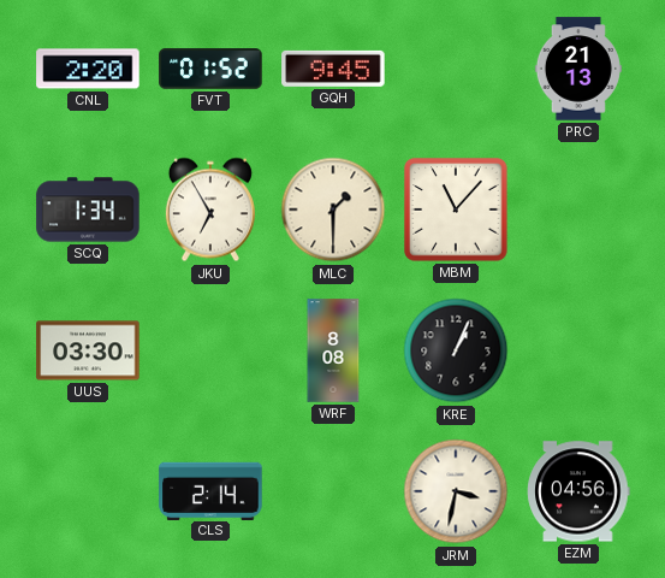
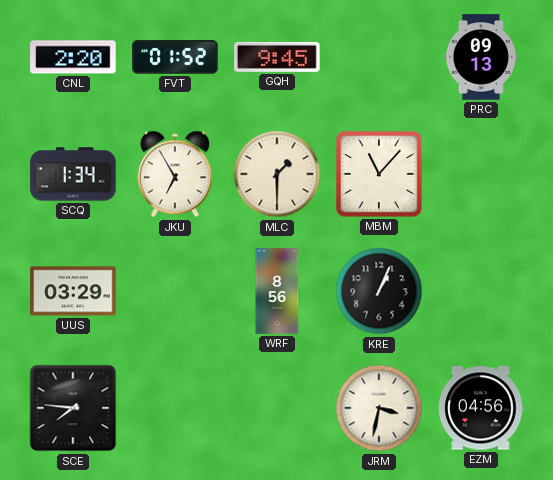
PRC: 21:13 -> 09:13 (481, 57)
UUS: 03:30 -> 03:29 (73, 291)
WRF: 8:08 -> 8:56 (277, 291)
SCE: none -> 7:46 (73, 408)
CLS: 2:14 -> none (210, 490)
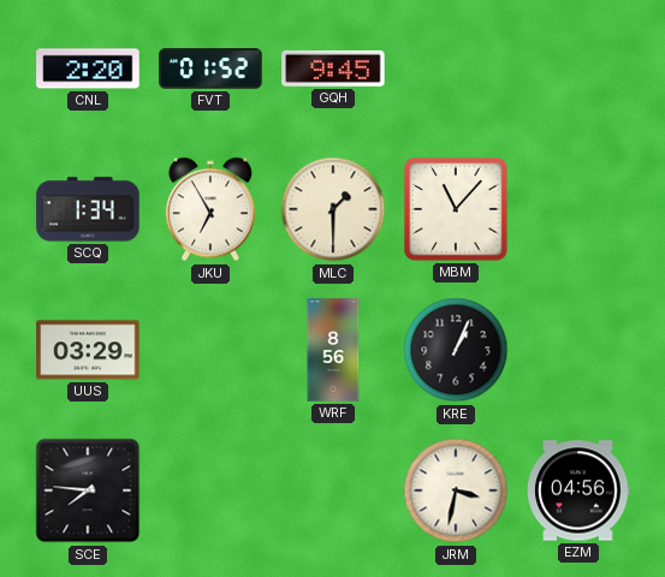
PRC: 09:13 -> none (481, 57)
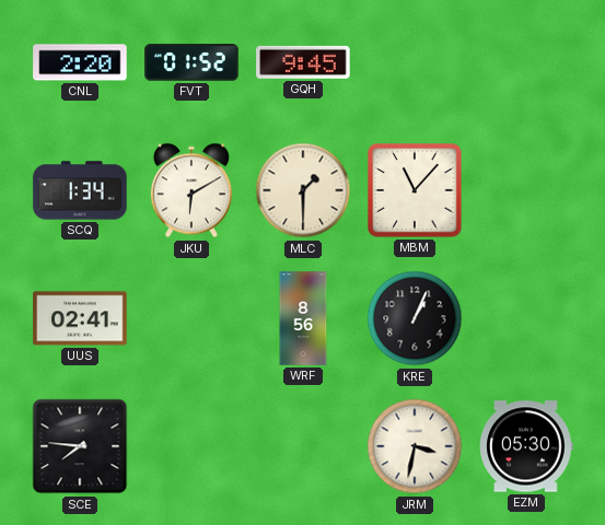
JKU: 6:55 -> 6:10 (191, 190)
UUS: 03:29 -> 02:41 (80, 318)
EZM: 04:56 -> 05:30 (526, 446)
